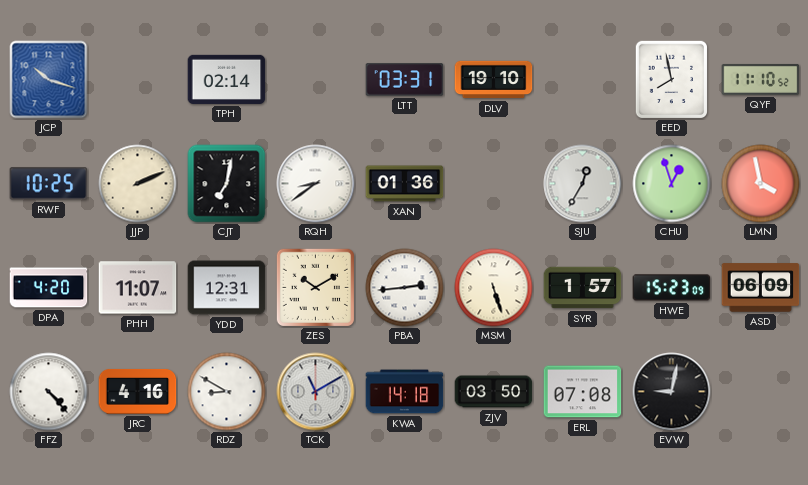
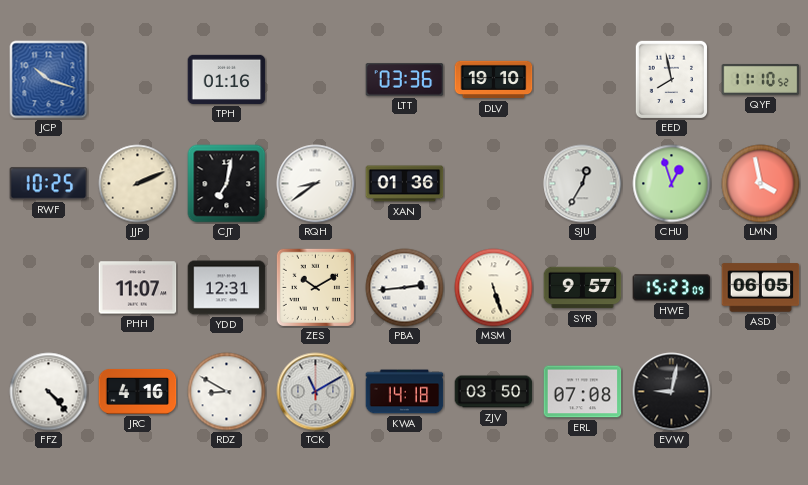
TPH: 02:14 -> 01:16 (227, 79)
LTT: 03:31 -> 03:36 (405, 80)
DPA: 4:20 -> none (49, 288)
SYR: 1:57 -> 9:57 (583, 288)
ASD: 06:09 -> 06:05 (761, 288)
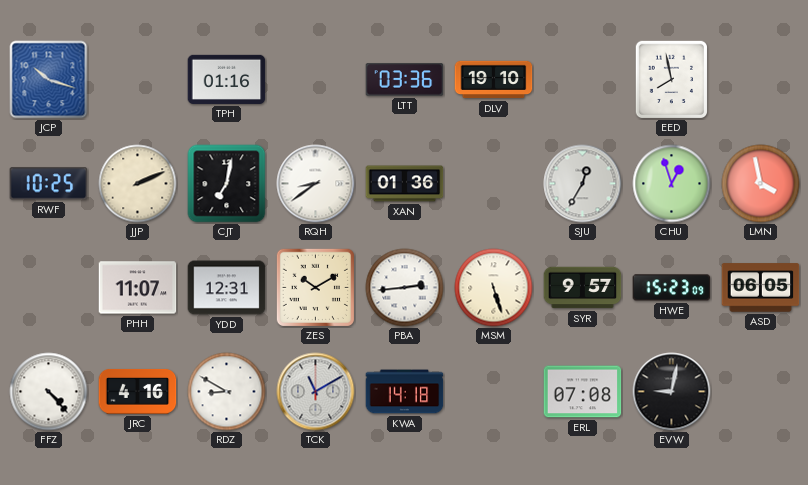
QYF: 11:10 -> none (761, 80)
ZJV: 03:50 -> none (494, 392)
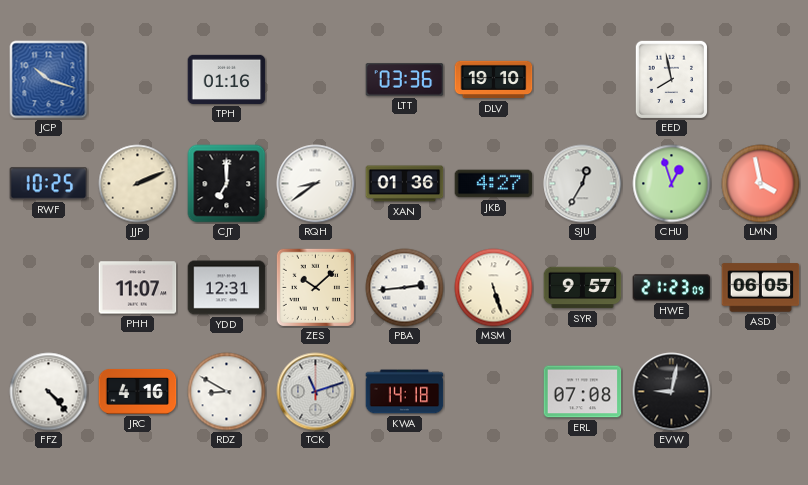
CJT: 7:02 -> 7:00 (227, 184)
JKB: none -> 4:27 (494, 184)
ZES: 10:10 -> 10:08 (315, 287)
HWE: 15:23 -> 21:23 (672, 288)
TCK: 11:10 -> 11:12 (316, 392)
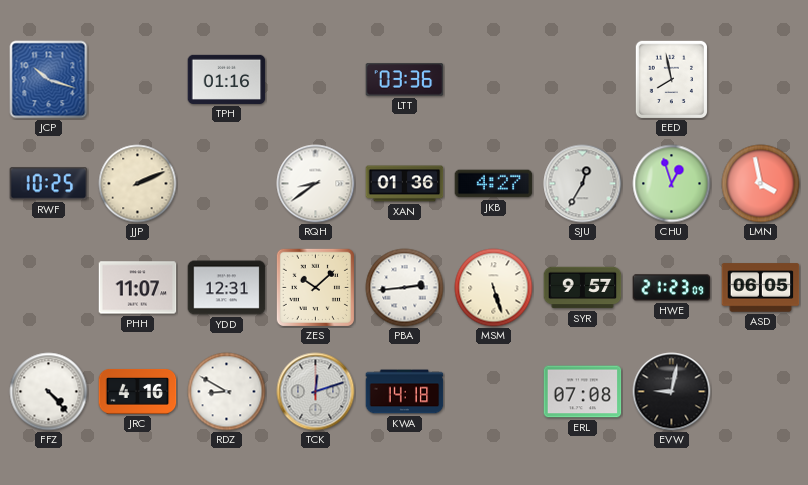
DLV: 19:10 -> none (494, 80)
CJT: 7:00 -> none (227, 184)
TCK: 11:12 -> 12:12 (316, 392)
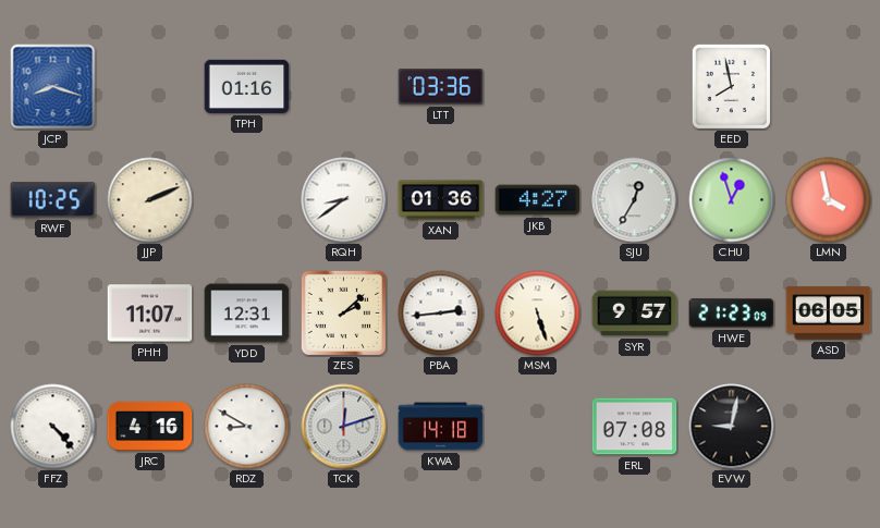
JCP: 10:18 -> 8:18 (53, 87)
ZES: 10:08 -> 2:08 (343, 312)
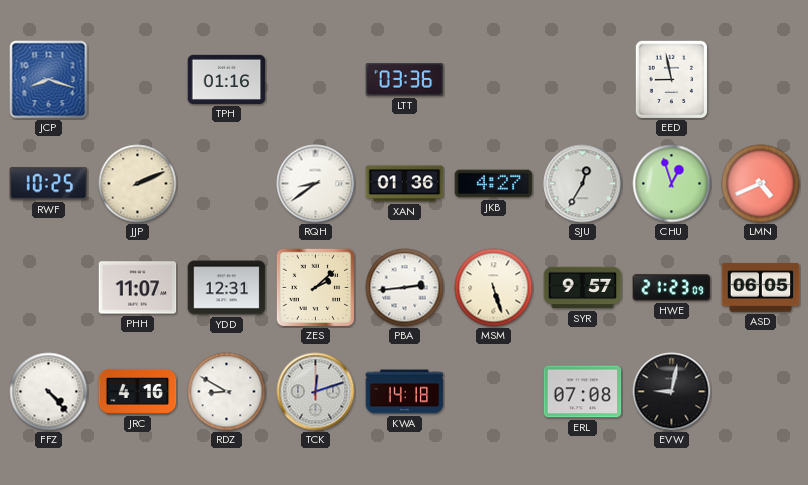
EED: 7:58 -> 8:58 (671, 79)
LMN: 3:58 -> 4:41 (761, 184)
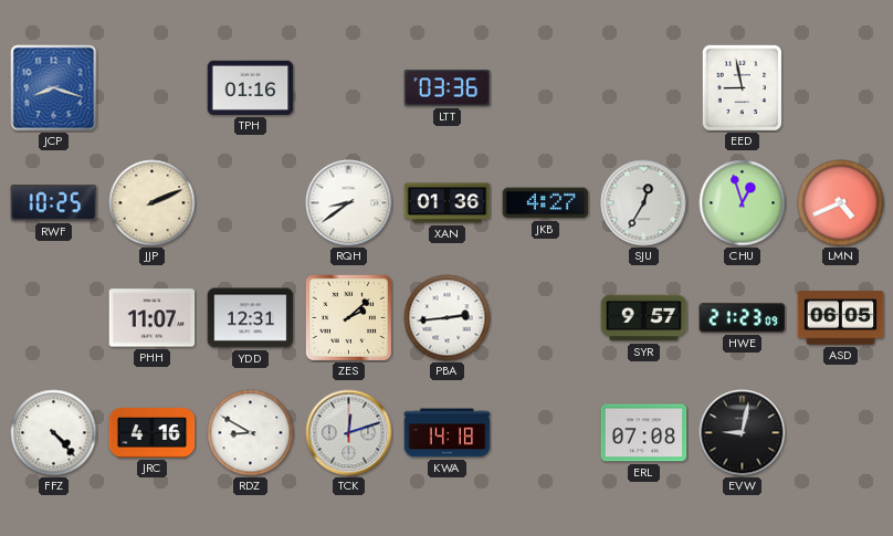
MSM: 5:27 -> none (494, 288)
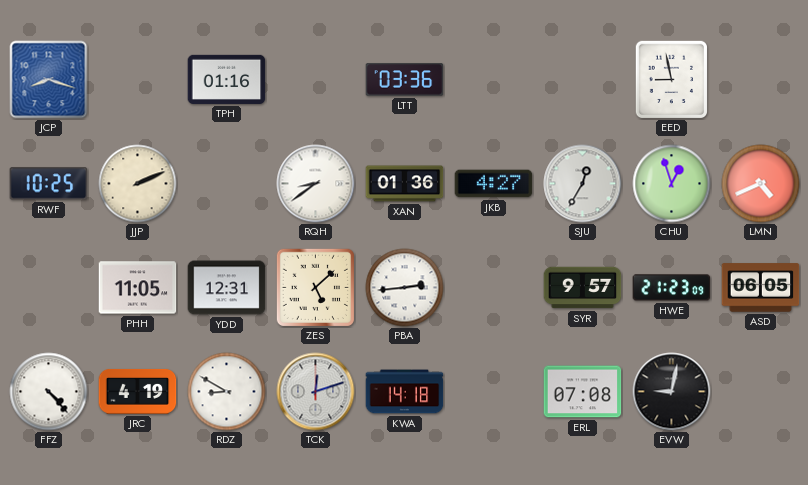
PHH: 11:07 -> 11:05 (138, 288)
ZES: 2:08 -> 5:08 (315, 287)
JRC: 4:16 -> 4:19 (138, 391)
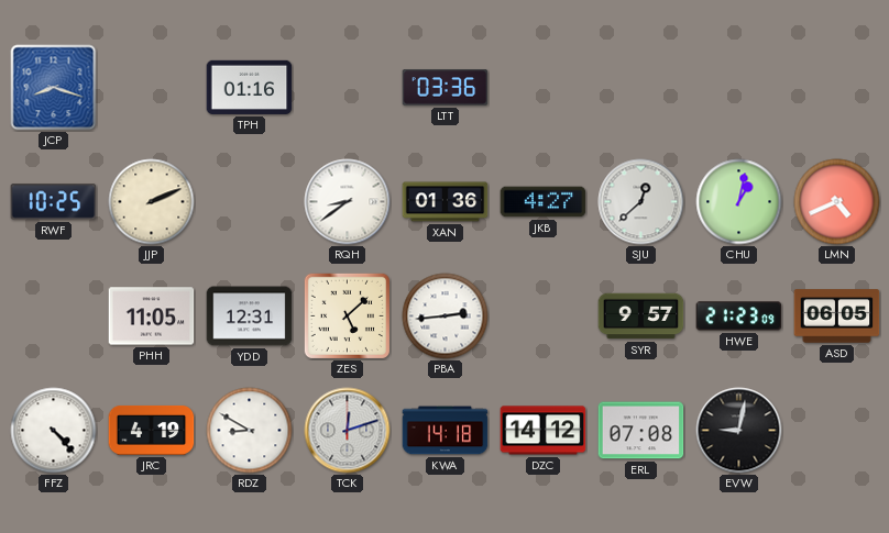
EED: 8:58 -> none (671, 79)
SJU: 12:35 -> 12:38 (641, 202)
CHU: 12:57 -> 1:02 (739, 202)
DZC: none -> 14:12 (544, 431)
